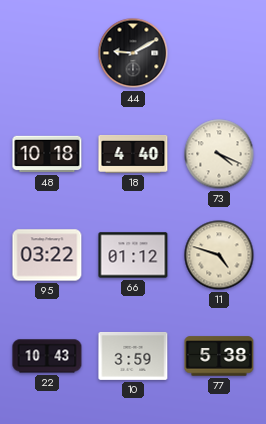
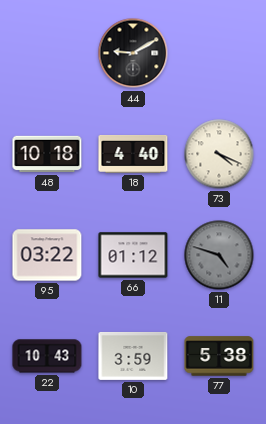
11 dial: cream -> grey (219, 255)
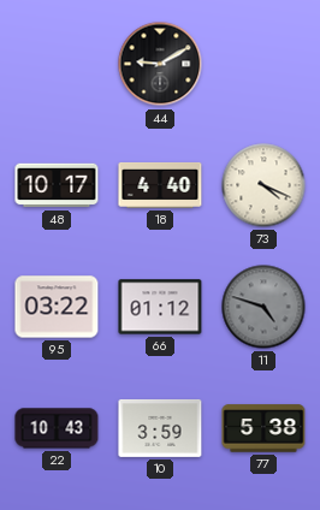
48: 10:18 -> 10:17 (57, 185)
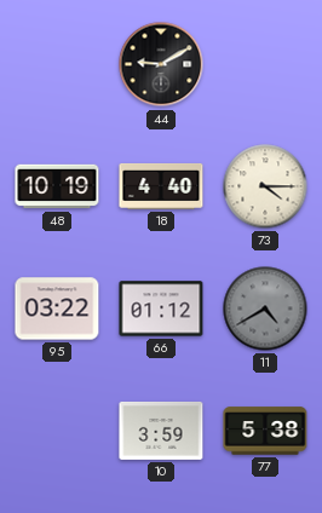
48: 10:17 -> 10:19 (57, 186)
73: 4:19 -> 4:15 (265, 186)
11: 4:48 -> 4:40 (265, 309)
22: 10:43 -> none (57, 428)
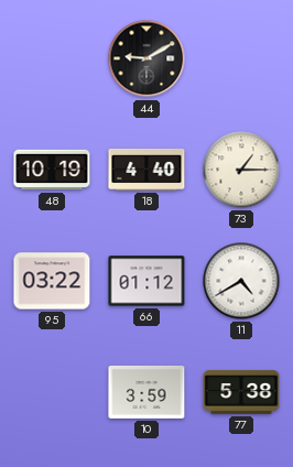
73: 4:15 -> 1:15 (241, 170)
11 dial: grey -> white (241, 281)
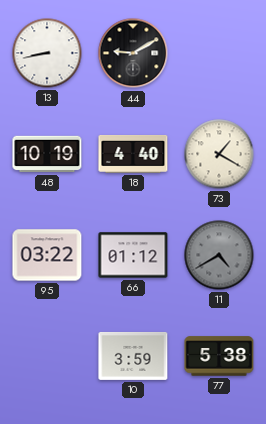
13: none -> 8:43 (47, 53)
73: 1:15 -> 1:20 (219, 154)
11 dial: white -> grey (219, 255)
